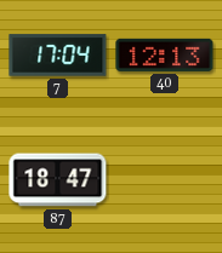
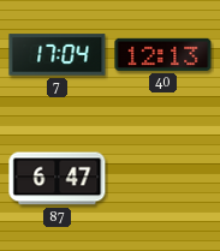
87: 18:47 -> 6:47 (58, 179)
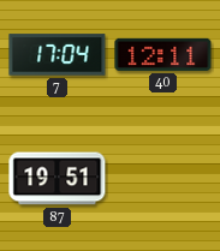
40: 12:13 -> 12:11 (163, 54)
87: 6:47 -> 19:51 (58, 179)
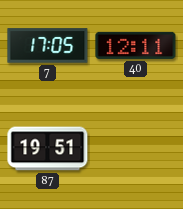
7: 17:04 -> 17:05 (48, 46)
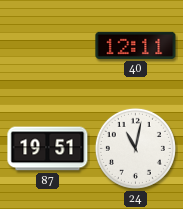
7: 17:05 -> none (48, 46)
24: none -> 11:02 (135, 148)
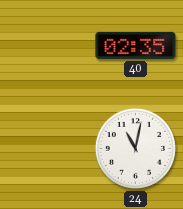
40: 12:11 -> 02:35 (136, 45)
87: 19:51 -> none (48, 149)
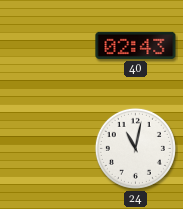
40: 02:35 -> 02:43 (136, 45)
